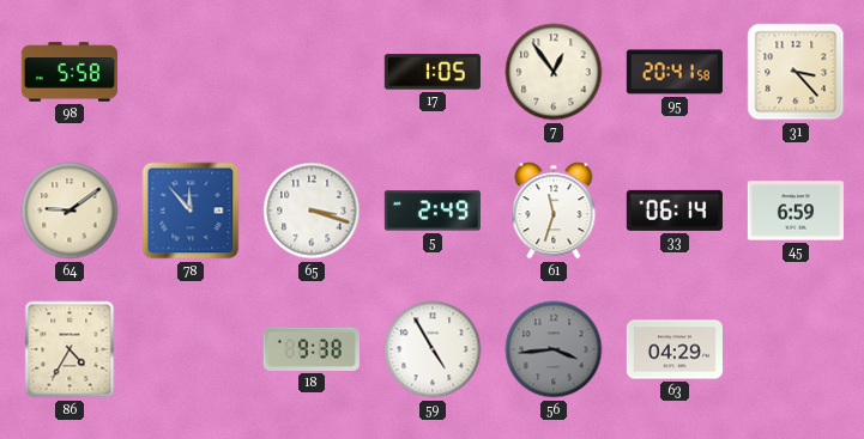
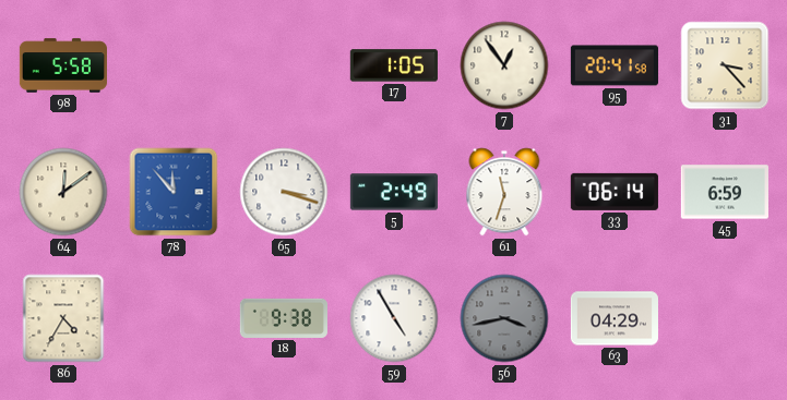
64: 9:09 -> 12:09 (63, 192)
56: 3:44 -> 3:43 (504, 318)
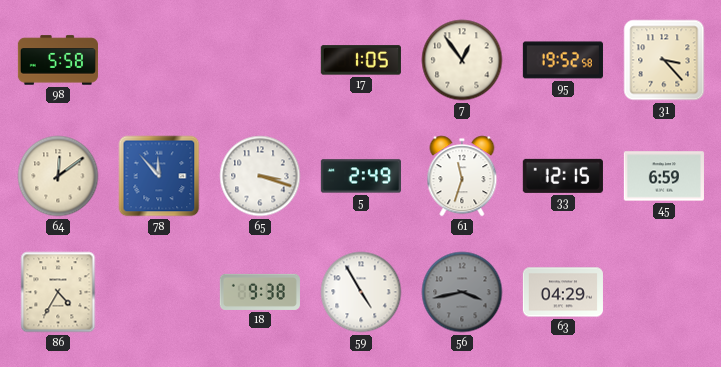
95: 20:41 -> 19:52 (563, 60)
33: 06:14 -> 12:15 (563, 176)
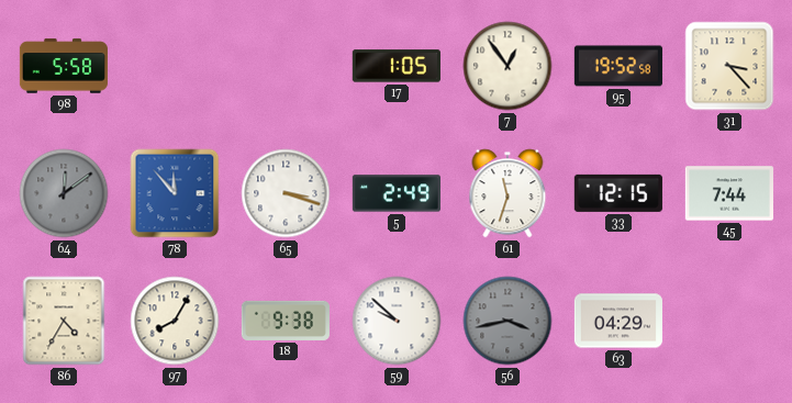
64 dial: cream -> grey (64, 193)
45: 6:59 -> 7:44 (729, 193)
97: none -> 8:05 (175, 321)
59: 4:55 -> 9:52 (397, 321)
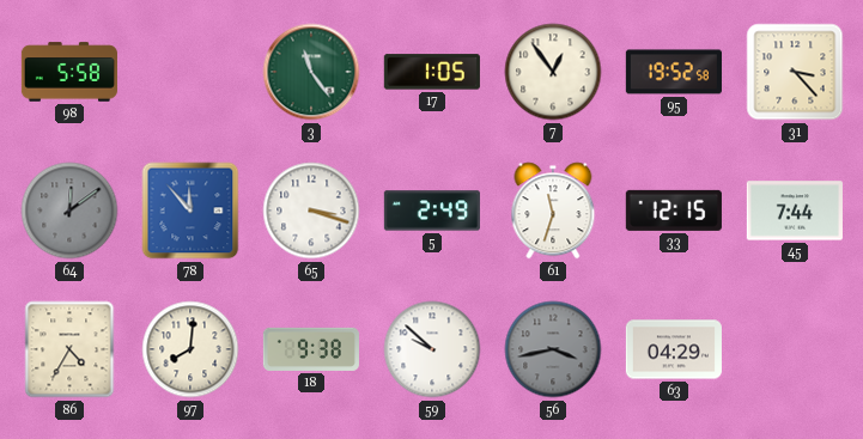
3: none -> 11:24 (311, 72)
97: 8:05 -> 8:01 (190, 349)
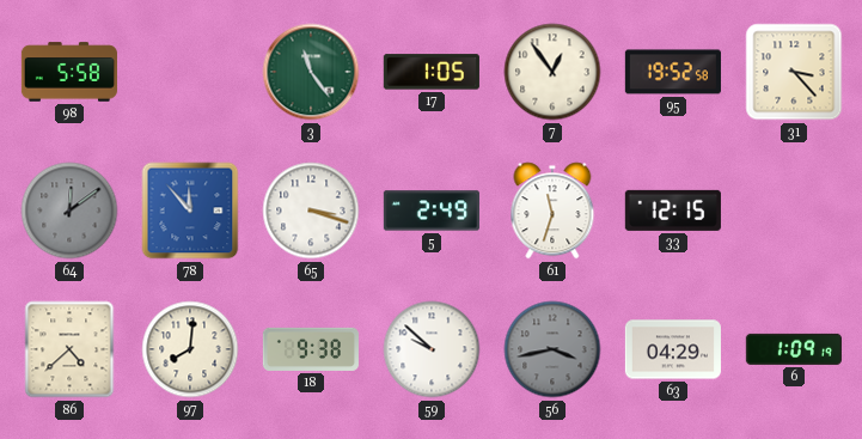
45: 7:44 -> none (795, 211)
86: 4:35 -> 4:38 (69, 349)
6: none -> 1:09 (794, 349)
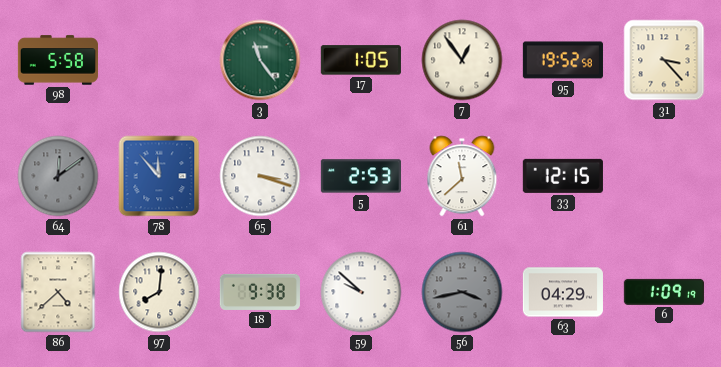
5: 2:49 -> 2:53 (361, 176)
61: 11:33 -> 11:38 (462, 176)
